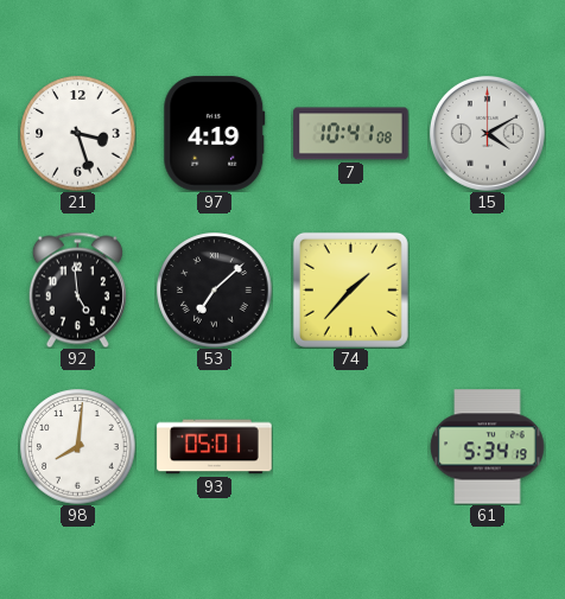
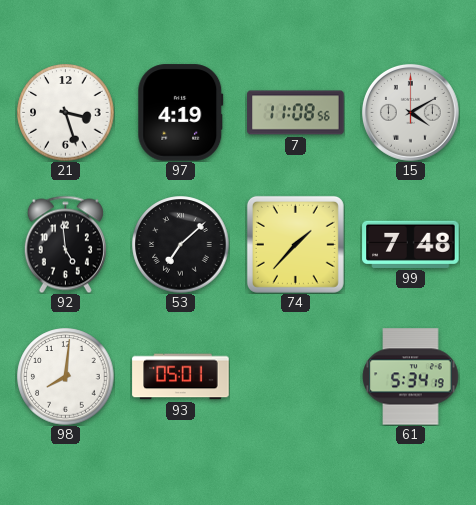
7: 10:41 -> 11:08 (296, 113)
99: none -> 7:48 (411, 244)
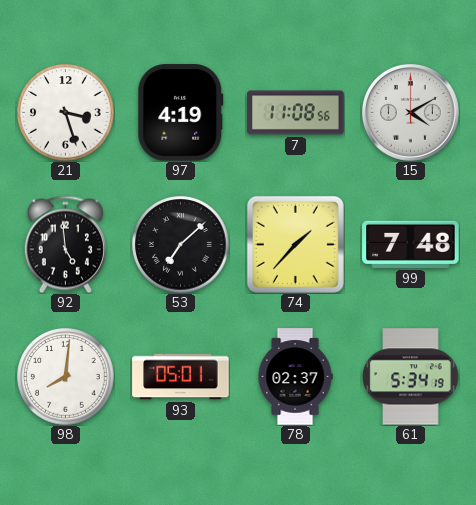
78: none -> 02:37 (295, 377)
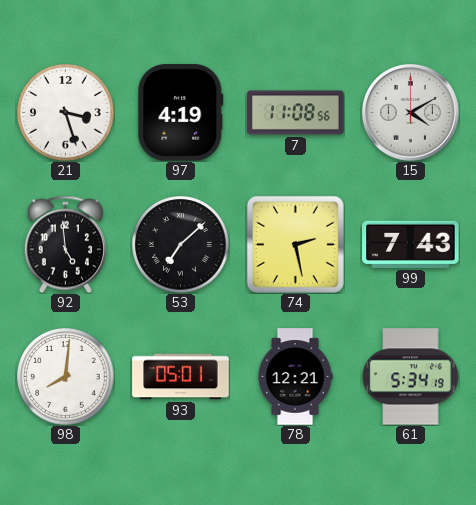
74: 1:37 -> 2:28 (295, 244)
99: 7:48 -> 7:43 (411, 244)
78: 02:37 -> 12:21 (295, 377)
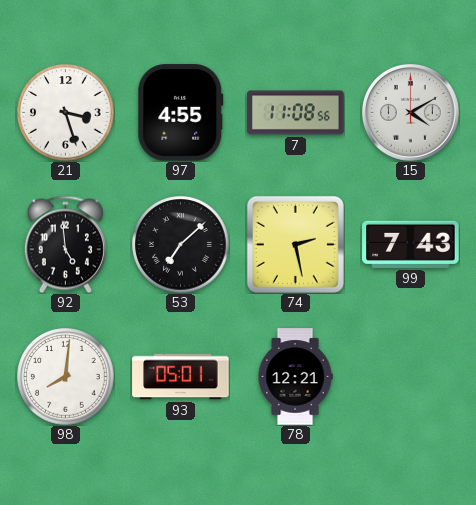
97: 4:19 -> 4:55 (181, 113)
61: 5:34 -> none (411, 377)
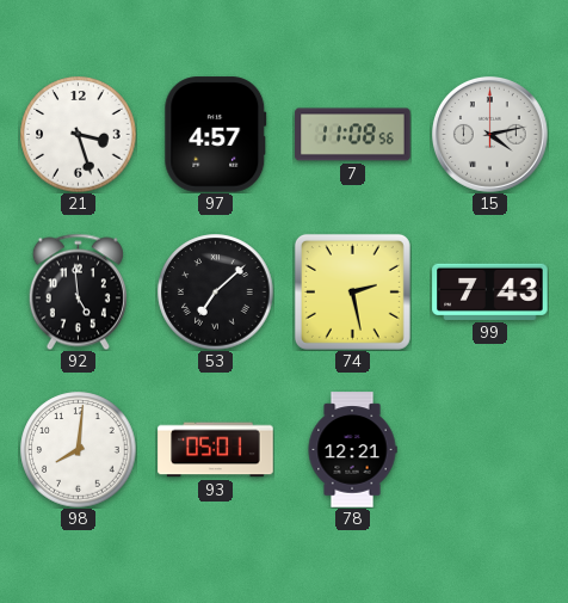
97: 4:55 -> 4:57 (216, 135)
15: 4:10 -> 4:13 (489, 134)
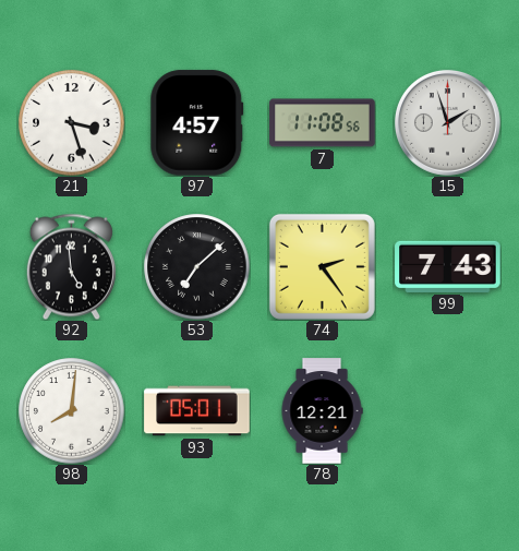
15: 4:13 -> 1:57 (447, 122)
74: 2:28 -> 2:24 (322, 266)
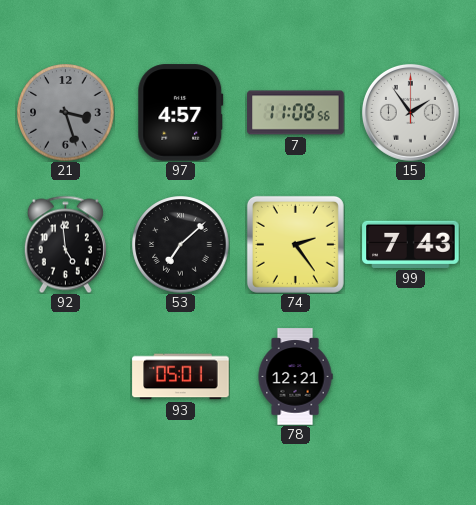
21 dial: white -> grey (66, 113)
15: 1:57 -> 1:54 (410, 112)
98: 8:01 -> none (72, 411)
